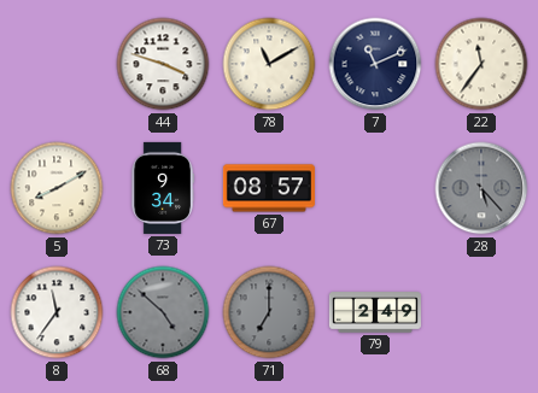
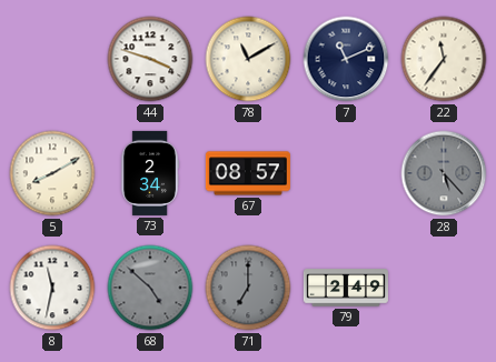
73: 9:34 -> 2:34 (150, 173)
8: 11:36 -> 11:32 (52, 288)
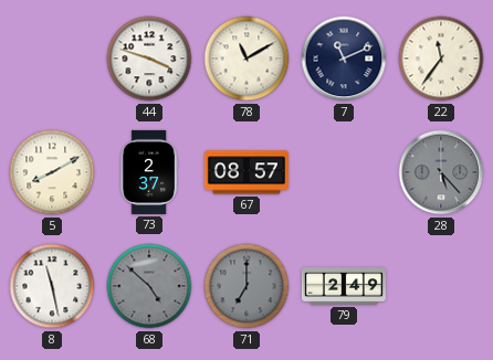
73: 2:34 -> 2:37 (149, 172)
8: 11:32 -> 11:28 (52, 286)
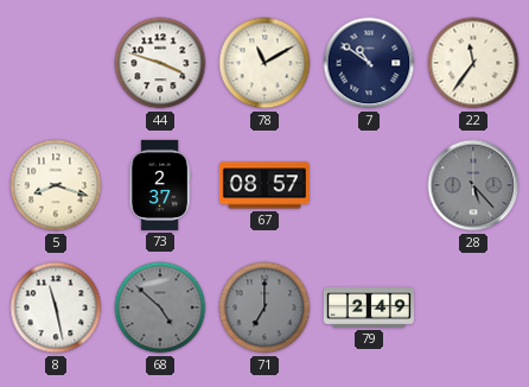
7: 11:11 -> 10:51 (369, 63)
5: 8:10 -> 8:18 (56, 185)
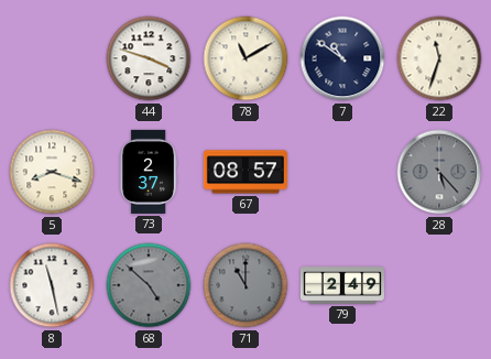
22: 11:36 -> 11:33 (439, 58)
71: 7:00 -> 11:00 (245, 285)
